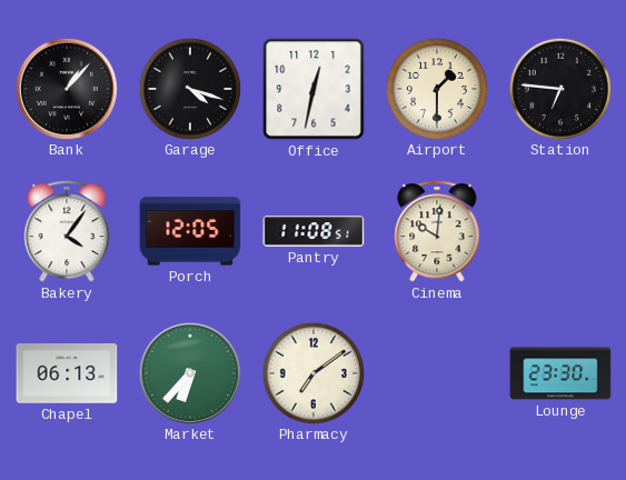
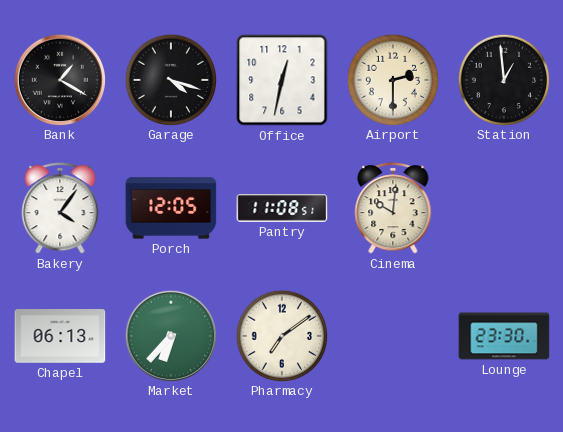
Bank: 1:07 -> 1:20 (59, 79)
Airport: 1:30 -> 2:30 (392, 79)
Station: 6:46 -> 12:59 (503, 79)
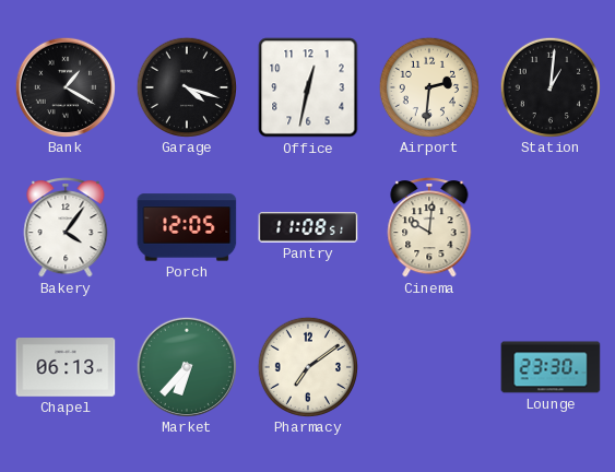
Airport: 2:30 -> 2:31 (428, 86)
Station: 12:59 -> 1:01 (549, 86)
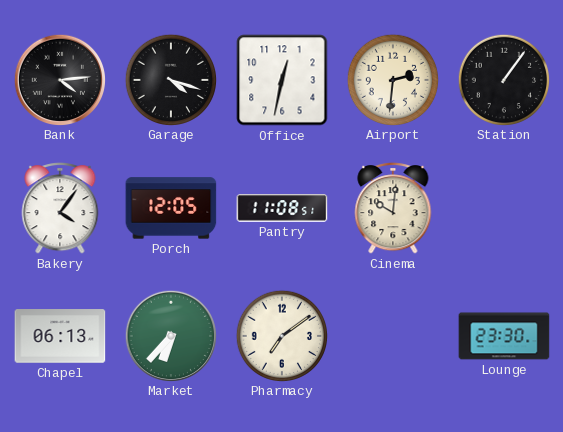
Bank: 1:20 -> 4:14 (59, 79)
Station: 1:01 -> 1:06 (503, 79)
